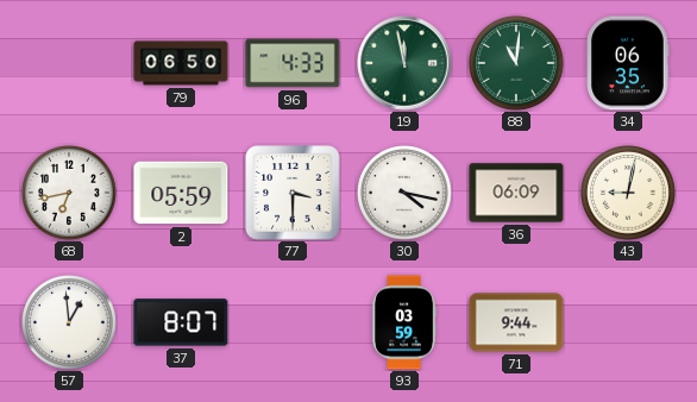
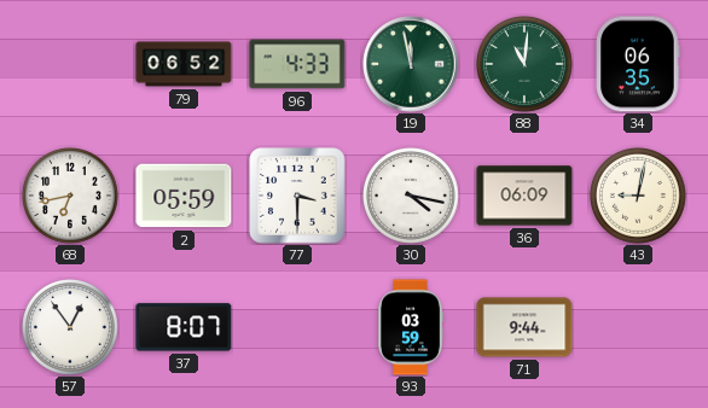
79: 06:50 -> 06:52 (184, 64)
57: 12:59 -> 12:54 (71, 328)
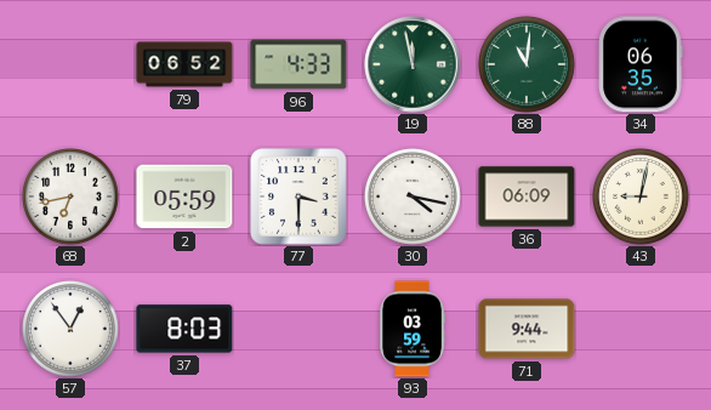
37: 8:07 -> 8:03 (184, 329)
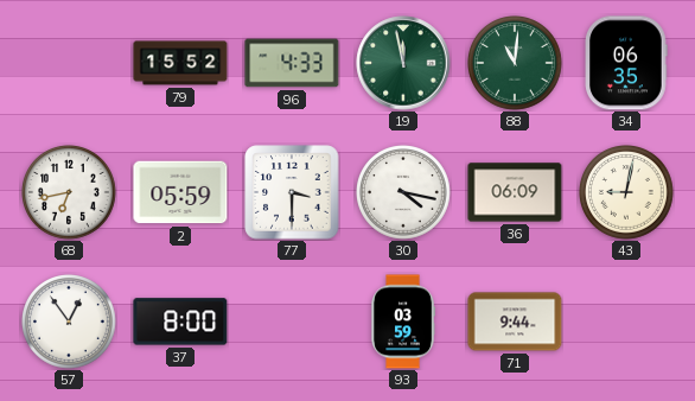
79: 06:52 -> 15:52 (180, 63)
37: 8:03 -> 8:00 (180, 322)
